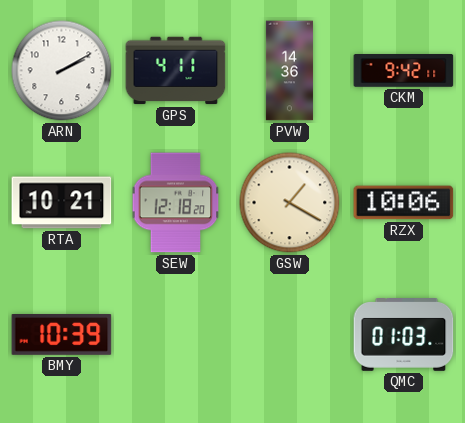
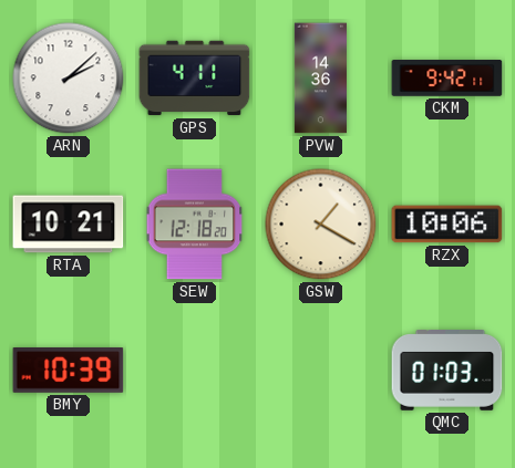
ARN: 2:10 -> 2:08 (69, 79)
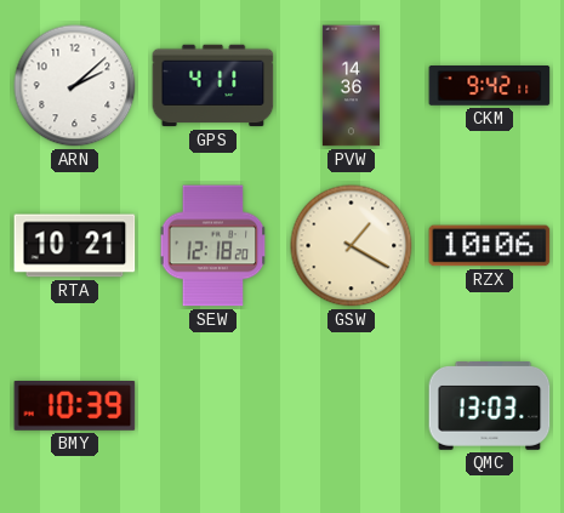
QMC: 01:03 -> 13:03 (490, 406)
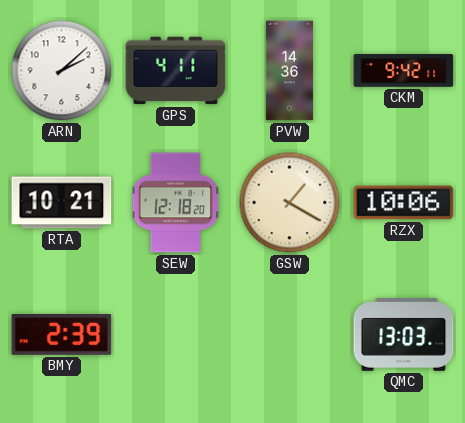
BMY: 10:39 -> 2:39 (62, 335)
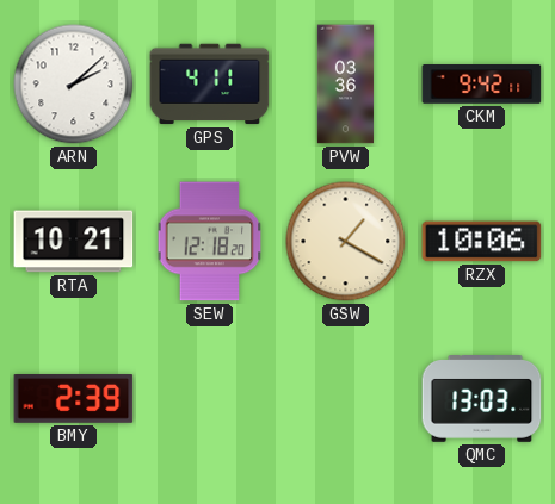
PVW: 14:36 -> 03:36 (345, 85)
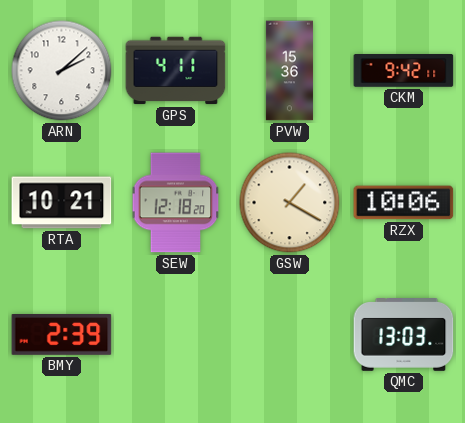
PVW: 03:36 -> 15:36 (289, 71)
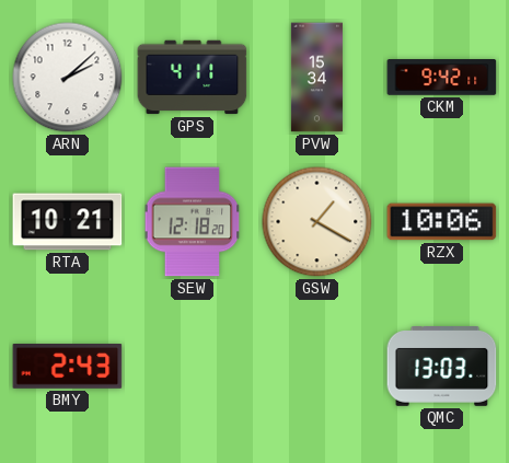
PVW: 15:36 -> 15:34 (316, 78)
BMY: 2:39 -> 2:43 (68, 367)
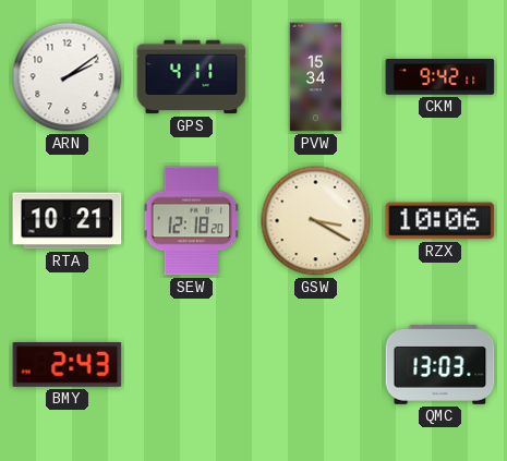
ARN: 2:08 -> 2:09 (68, 77)
GSW: 1:20 -> 3:20 (316, 221)
